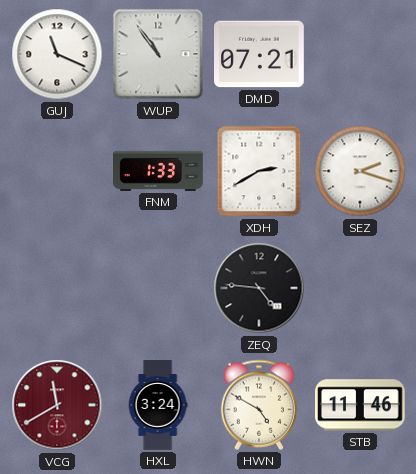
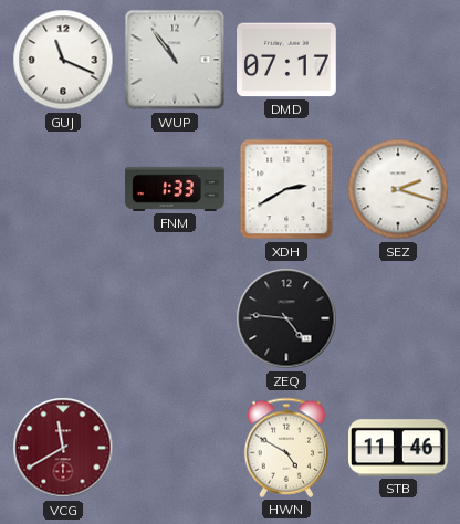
DMD: 07:21 -> 07:17 (287, 60)
HXL: 3:24 -> none (158, 405)
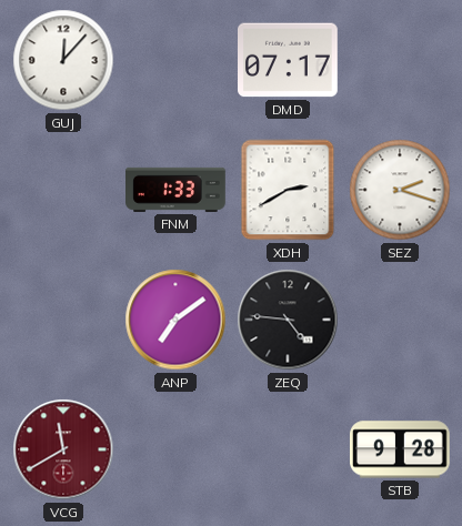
GUJ: 11:19 -> 12:07 (63, 60)
WUP: 10:54 -> none (175, 60)
ANP: none -> 7:09 (175, 320)
HWN: 4:50 -> none (285, 448)
STB: 11:46 -> 9:28 (401, 449)
